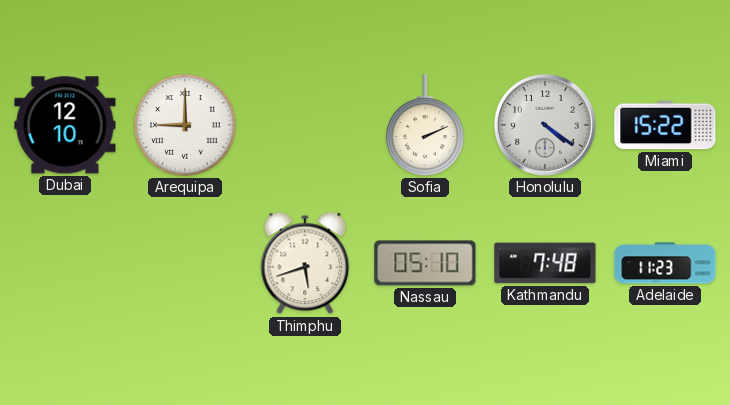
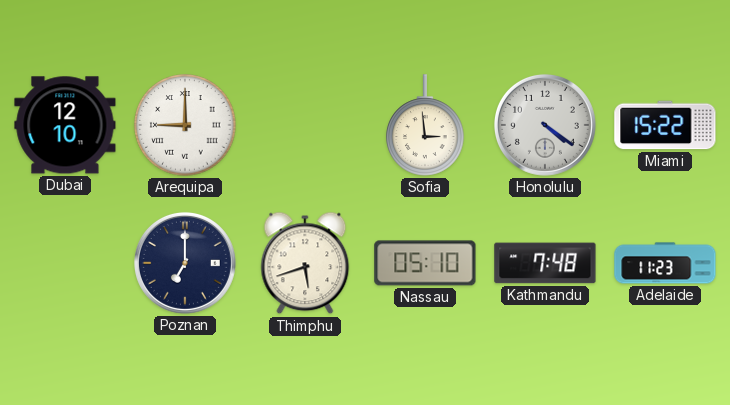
Sofia: 2:11 -> 2:59 (425, 125)
Poznan: none -> 7:00 (185, 263)
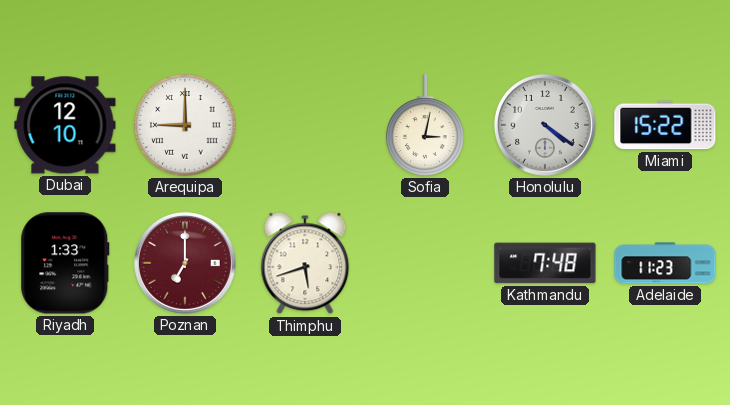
Sofia: 2:59 -> 3:02 (425, 125)
Riyadh: none -> 1:33 (65, 263)
Poznan dial: navy -> burgundy (185, 263)
Nassau: 05:10 -> none (425, 263)
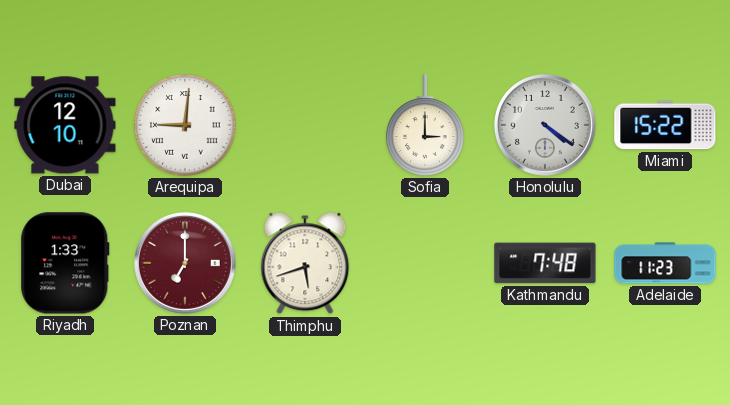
Arequipa: 9:00 -> 9:01 (185, 125)
Sofia: 3:02 -> 3:00 (425, 125)
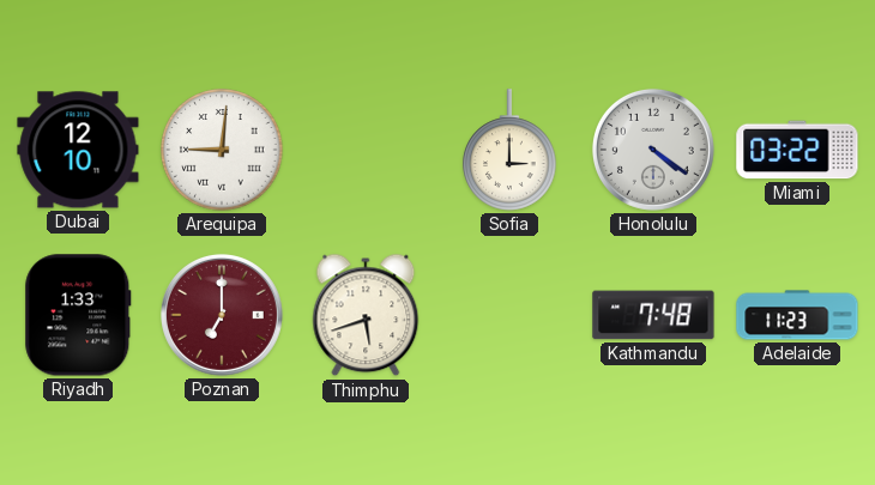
Miami: 15:22 -> 03:22 (797, 150)
